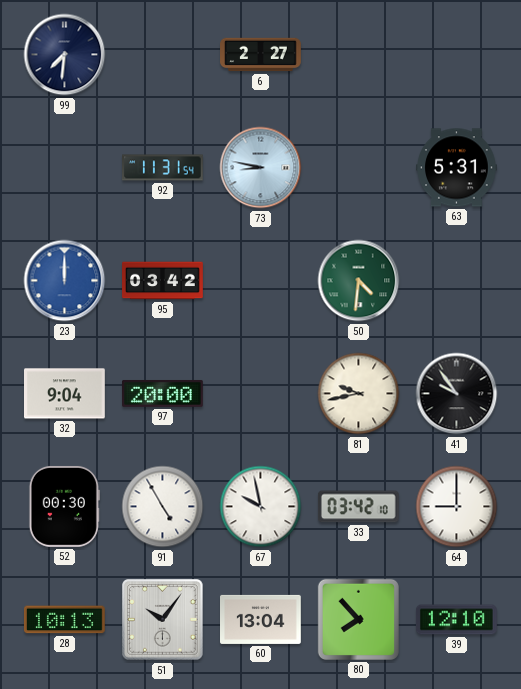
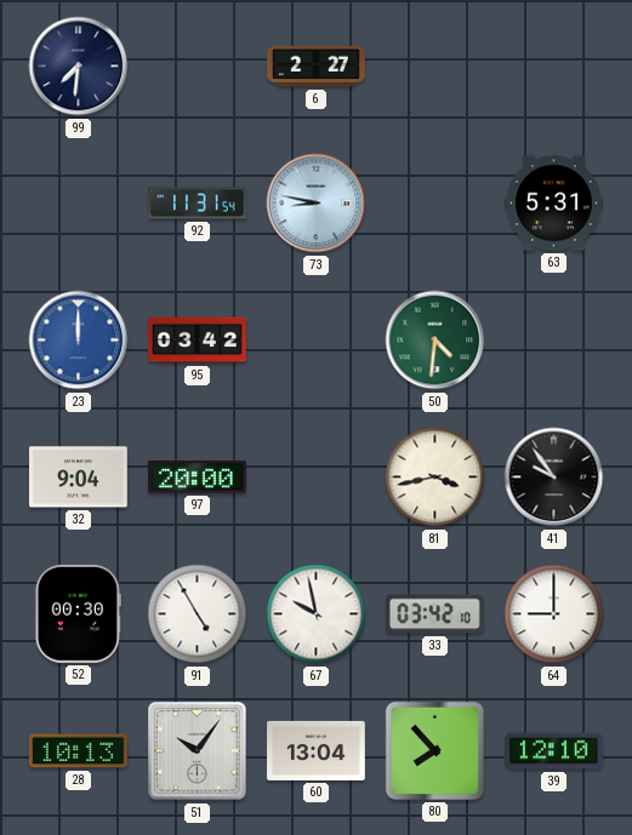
81: 9:43 -> 3:43 (435, 477)
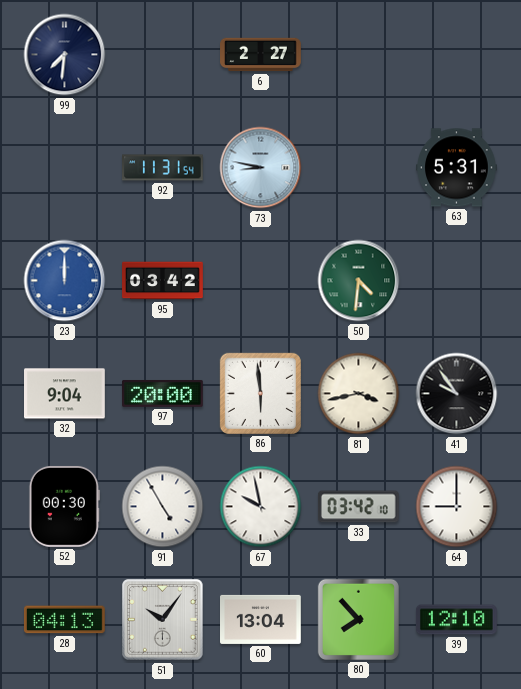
86: none -> 5:59 (260, 393)
28: 10:13 -> 04:13 (64, 620)
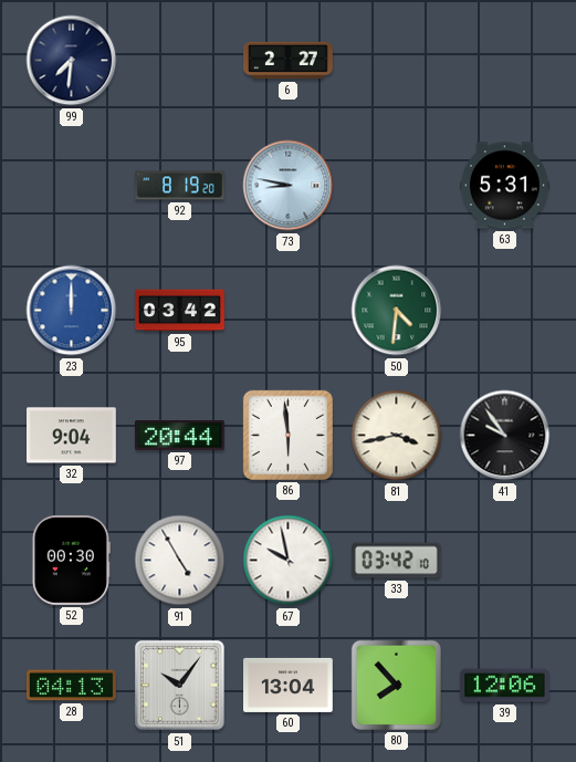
92: 11:31 -> 8:19 (180, 186)
97: 20:00 -> 20:44 (180, 435)
64: 9:00 -> none (457, 507)
39: 12:10 -> 12:06 (504, 686)
